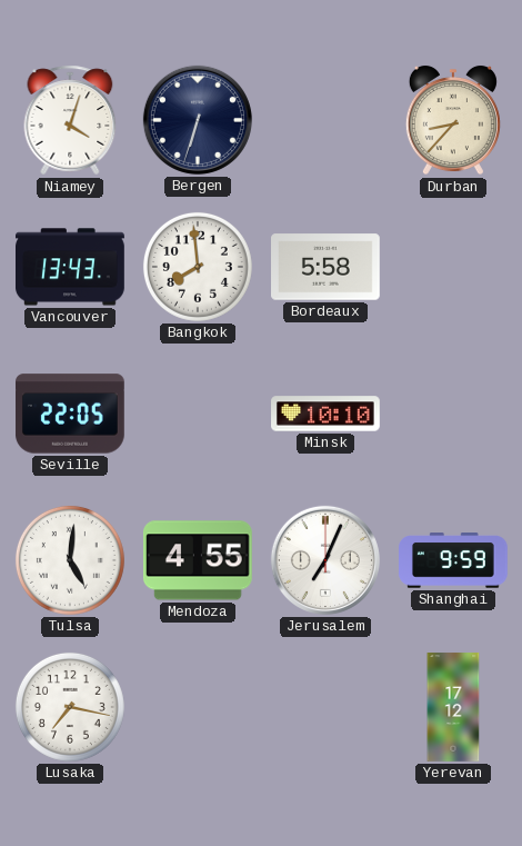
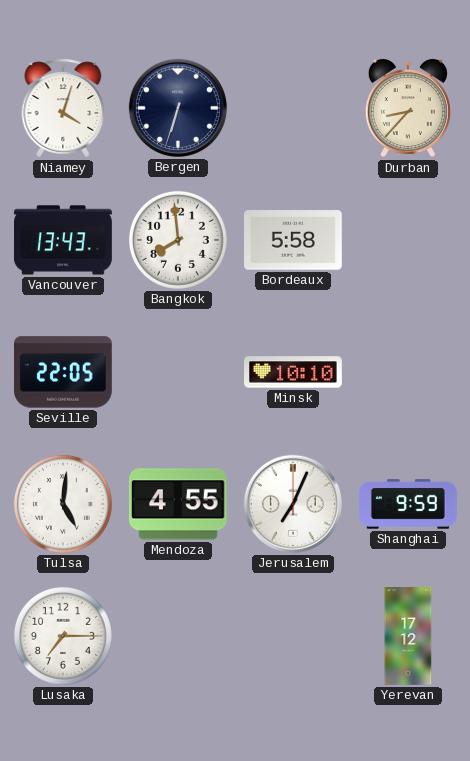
Lusaka: 7:17 -> 7:15 (63, 636)
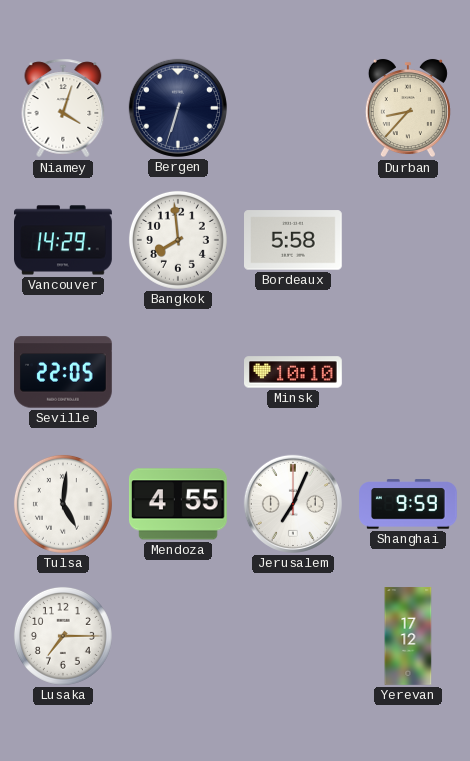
Vancouver: 13:43 -> 14:29 (64, 240)
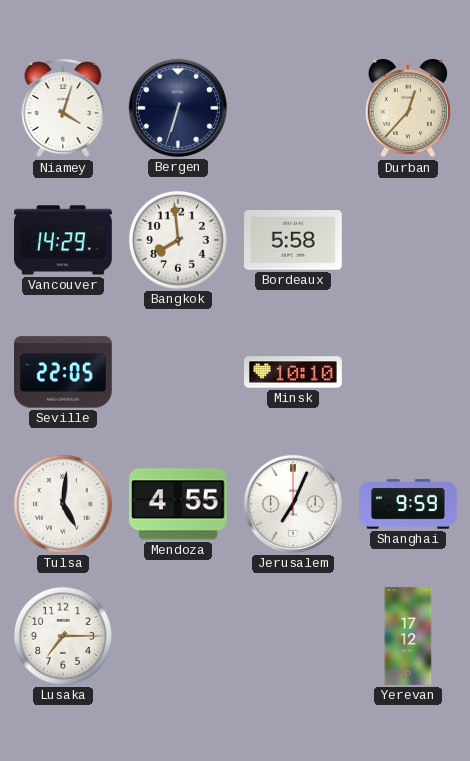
Durban: 8:37 -> 12:37 (408, 108)
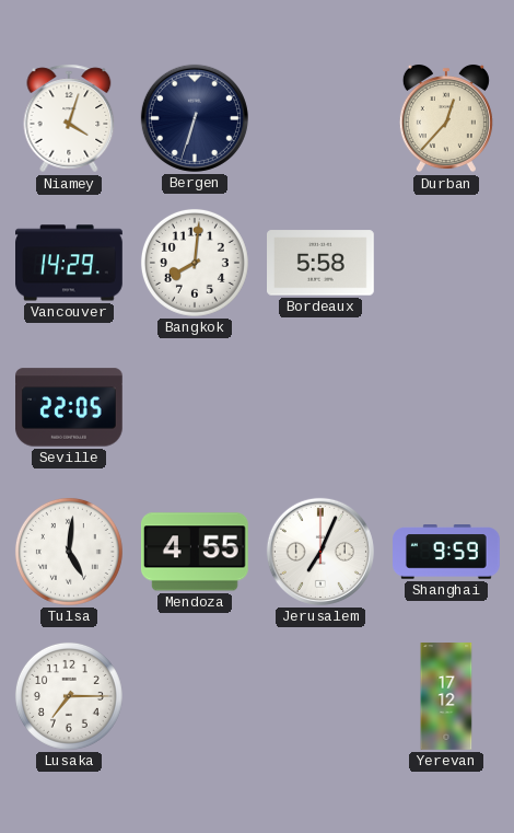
Bangkok: 7:59 -> 8:01 (195, 263)
Minsk: 10:10 -> none (294, 372)
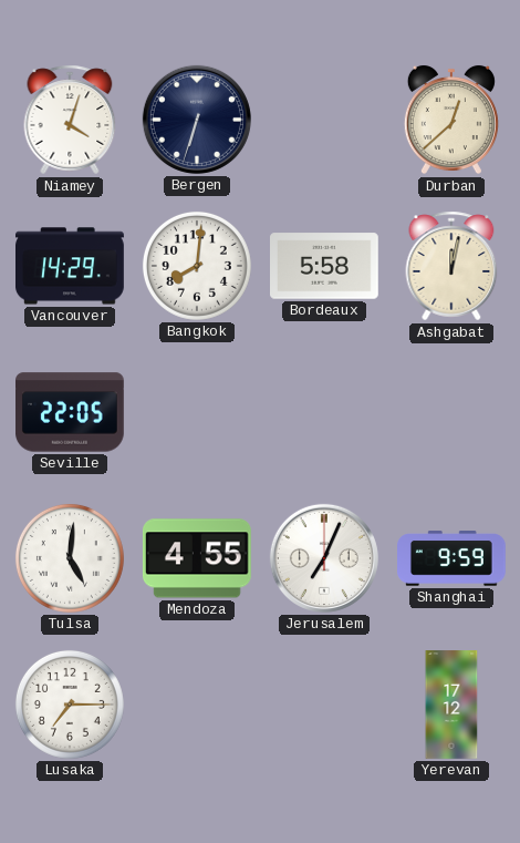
Durban: 12:37 -> 12:38 (451, 120)
Ashgabat: none -> 12:02 (451, 266)
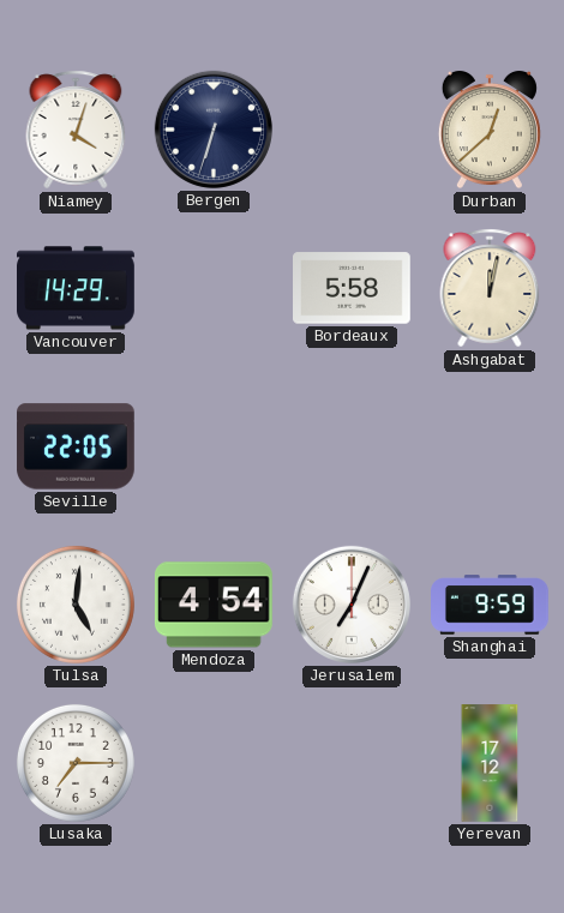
Bangkok: 8:01 -> none (197, 266)
Mendoza: 4:55 -> 4:54 (214, 605)
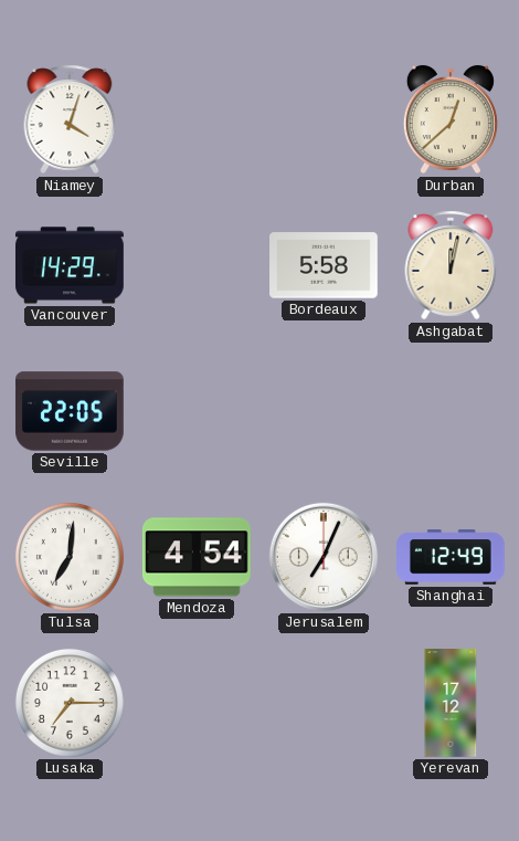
Bergen: 6:33 -> none (214, 130)
Tulsa: 5:01 -> 7:01 (70, 557)
Shanghai: 9:59 -> 12:49 (452, 557)
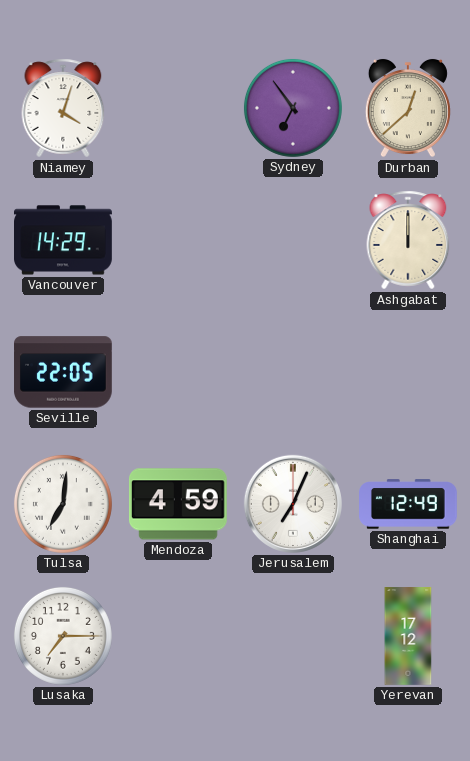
Sydney: none -> 6:54 (293, 108)
Bordeaux: 5:58 -> none (325, 265)
Ashgabat: 12:02 -> 12:00 (408, 240)
Mendoza: 4:54 -> 4:59 (178, 504)
